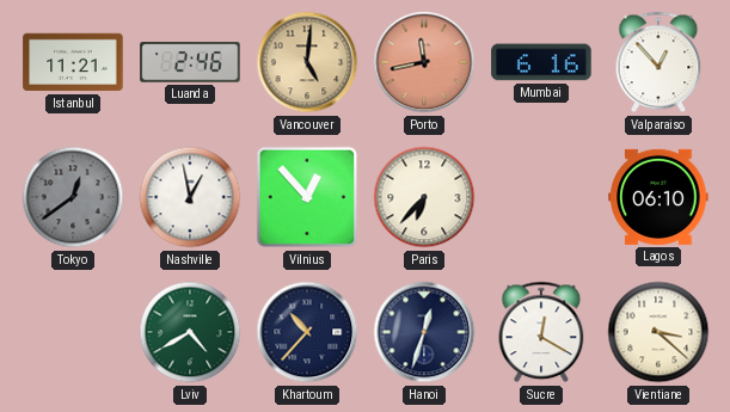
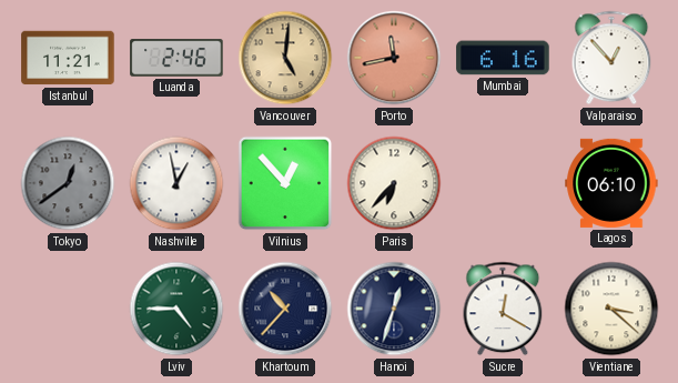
Lviv: 4:40 -> 4:45 (176, 309)
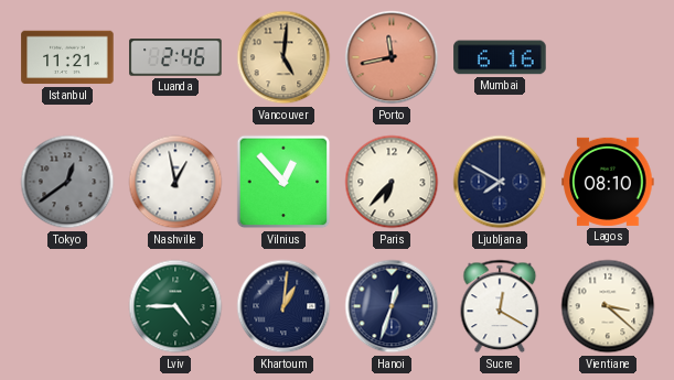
Valparaiso: 12:53 -> none (611, 58)
Ljubljana: none -> 7:50 (500, 182)
Lagos: 06:10 -> 08:10 (608, 182)
Khartoum: 10:37 -> 1:01 (283, 306)
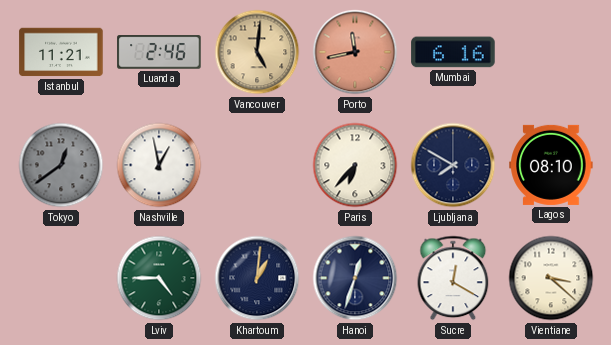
Vilnius: 12:53 -> none (283, 182)
